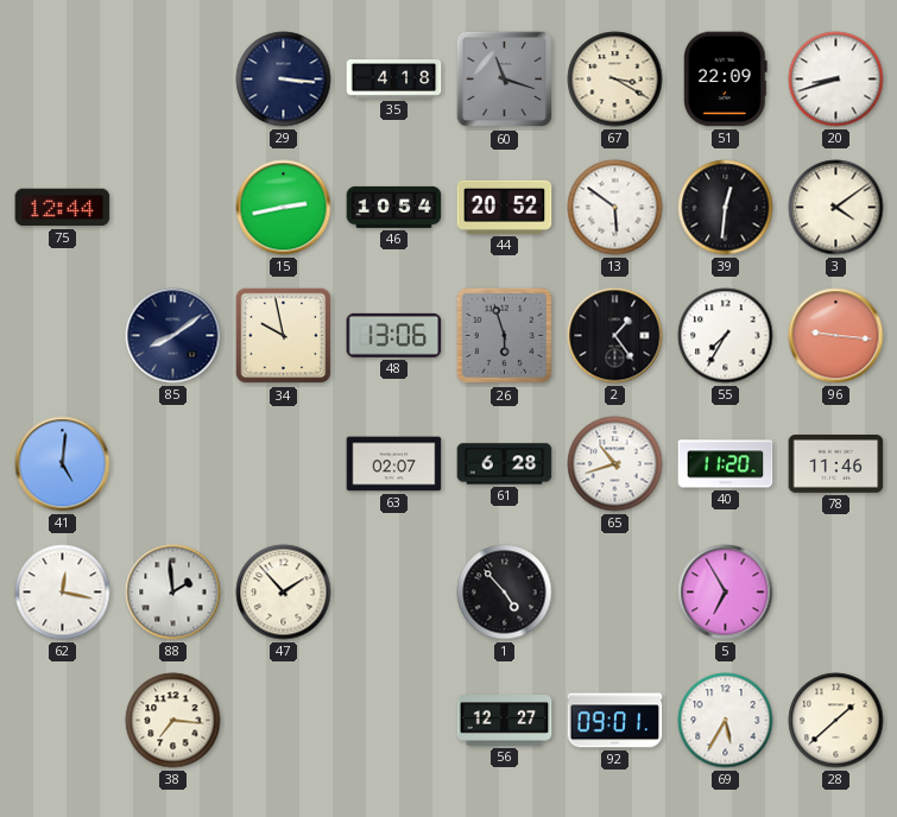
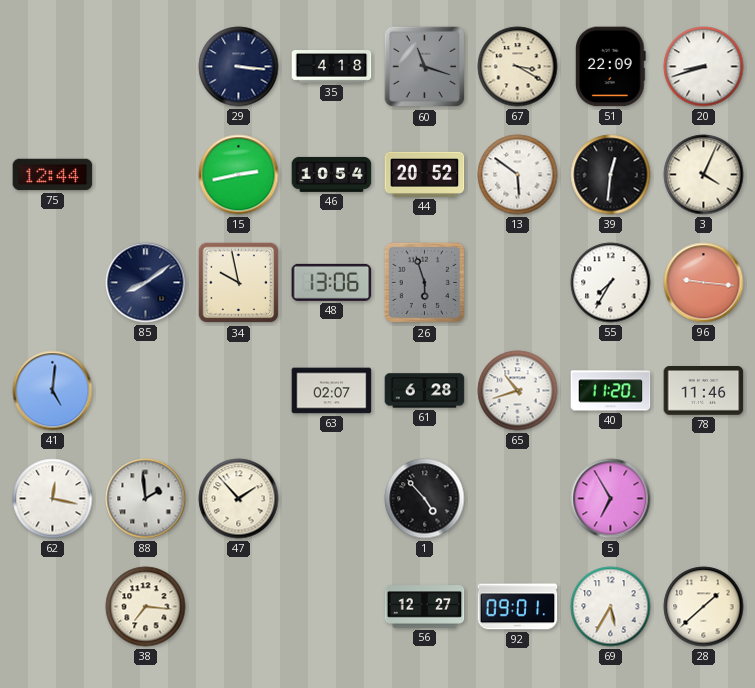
3: 4:09 -> 4:04 (704, 175)
2: 1:24 -> none (615, 336)
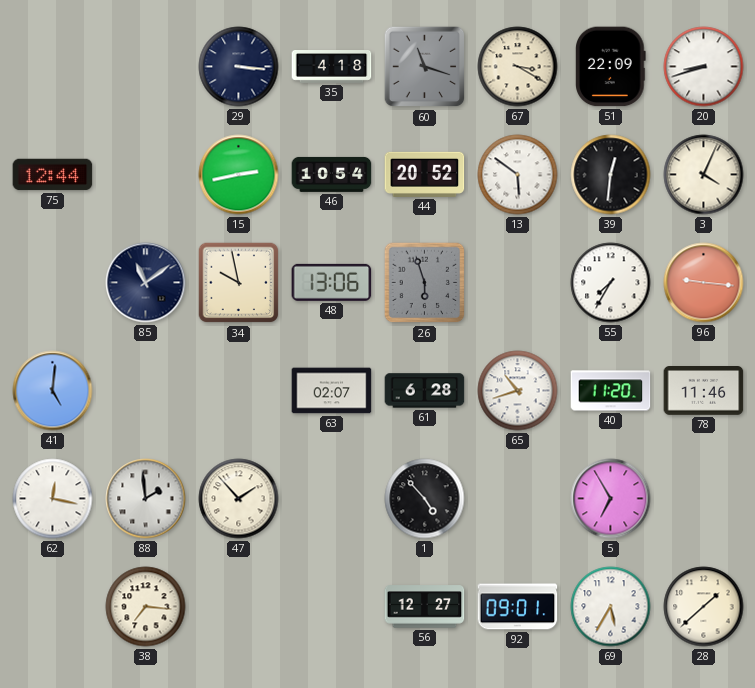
85: 8:09 -> 11:09 (146, 283)
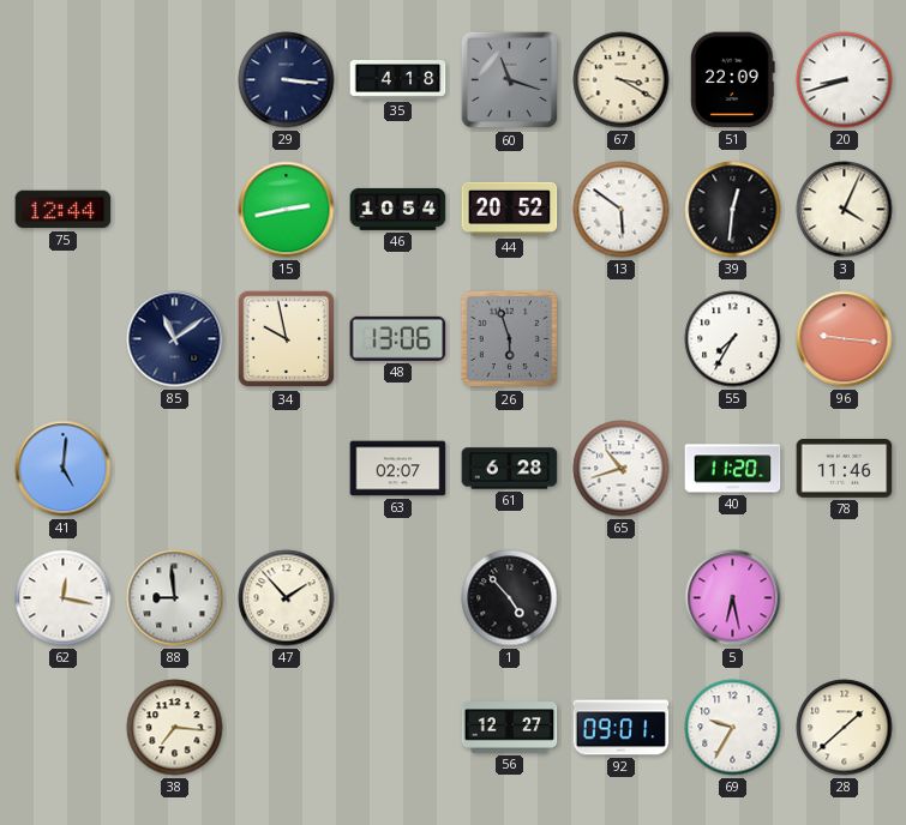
88: 1:59 -> 8:59 (175, 598)
5: 6:55 -> 6:28 (733, 598)
69: 5:35 -> 9:35 (733, 728)
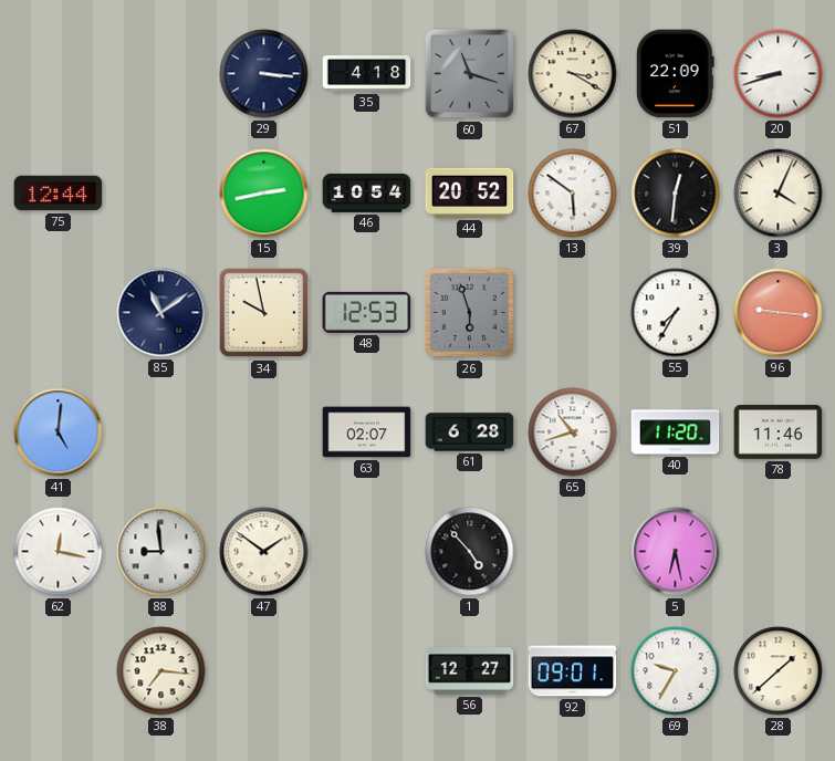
48: 13:06 -> 12:53 (367, 312)
47: 1:53 -> 1:51 (264, 552)
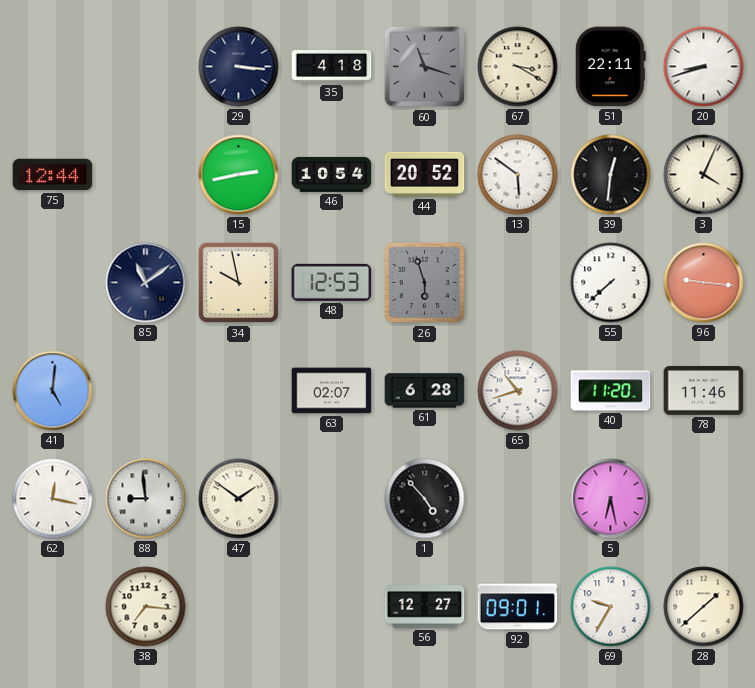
51: 22:09 -> 22:11 (611, 67)
55: 7:35 -> 7:38 (611, 283)
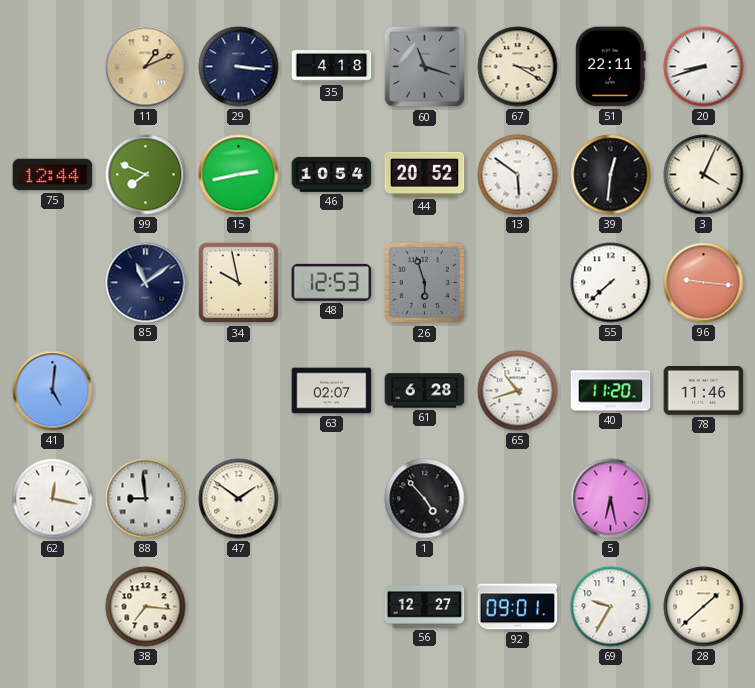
11: none -> 1:11 (146, 67)
99: none -> 7:49 (146, 175)
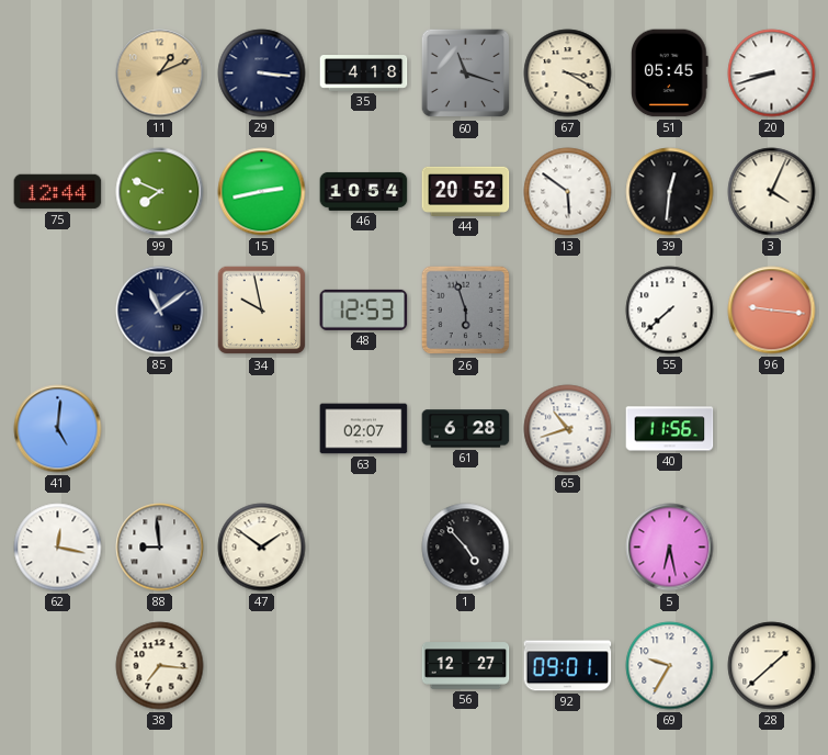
51: 22:11 -> 05:45 (670, 74)
40: 11:20 -> 11:56 (670, 429)
78: 11:46 -> none (704, 391)
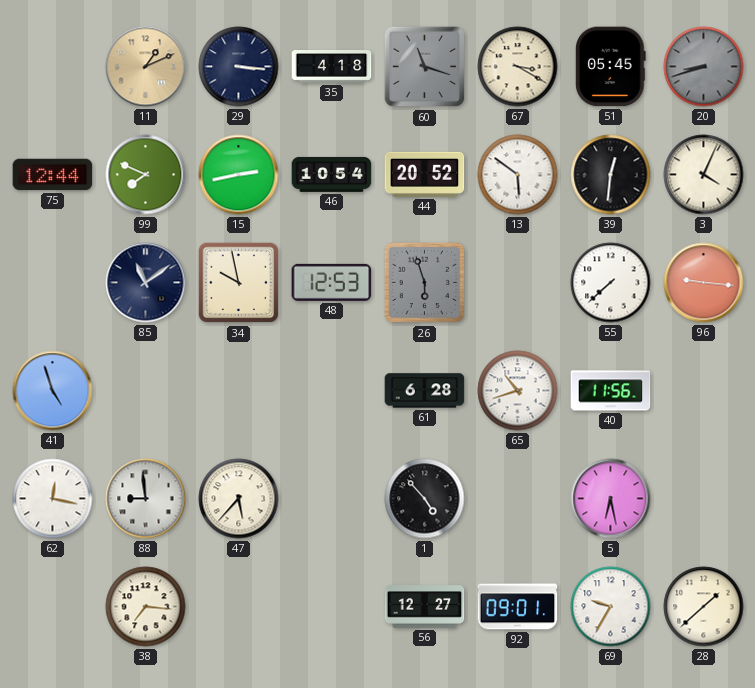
20 dial: white -> grey (704, 67)
41: 5:01 -> 4:57 (53, 391)
63: 02:07 -> none (364, 429)
47: 1:51 -> 5:37 (239, 499)
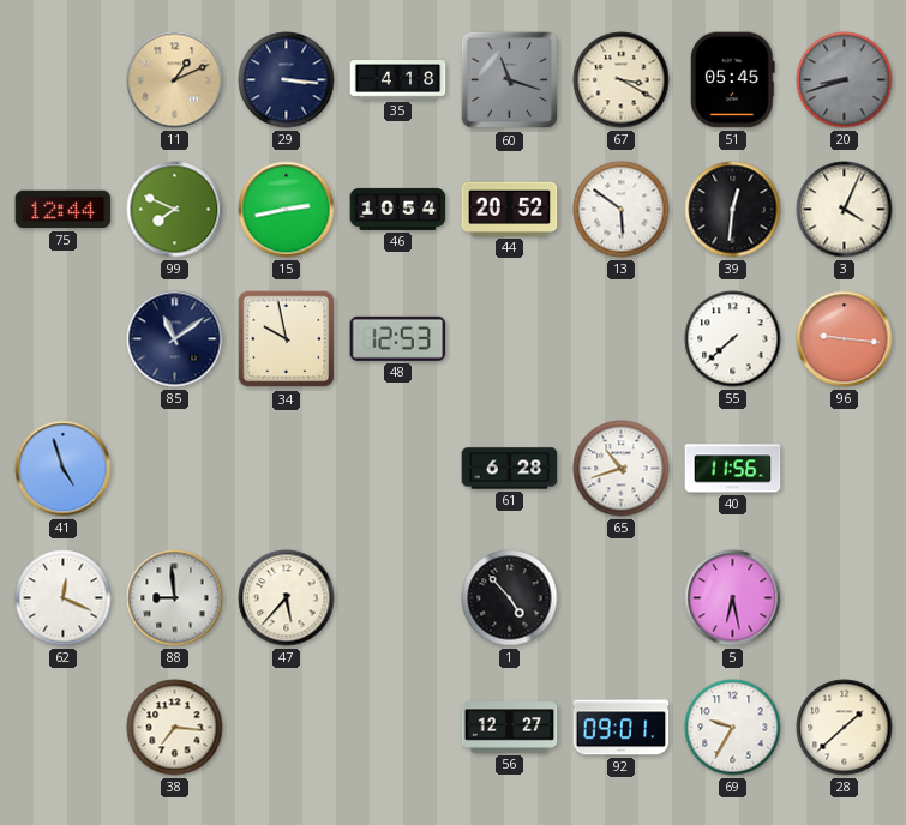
26: 5:57 -> none (425, 283)
62: 12:17 -> 12:19 (64, 598)
